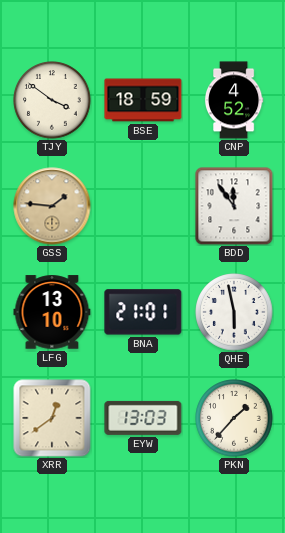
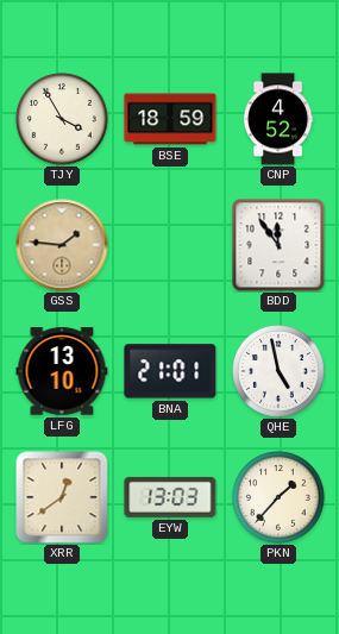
TJY: 3:51 -> 3:55 (62, 119)
QHE: 5:58 -> 4:58 (278, 371)
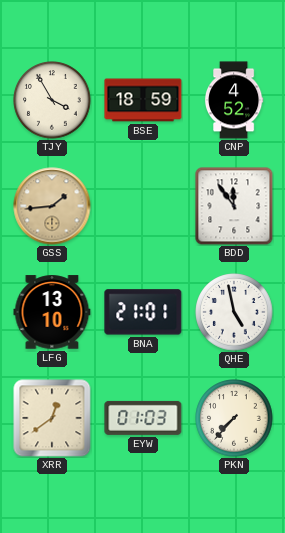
GSS: 1:46 -> 1:44 (52, 206)
EYW: 13:03 -> 01:03 (143, 418)
PKN: 1:37 -> 7:37 (234, 418)
